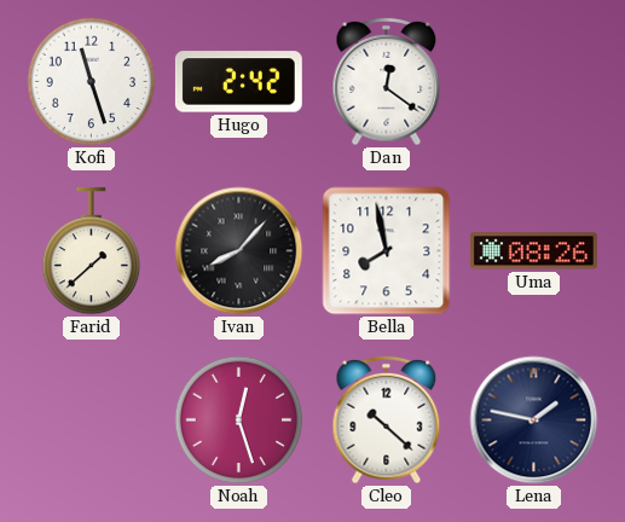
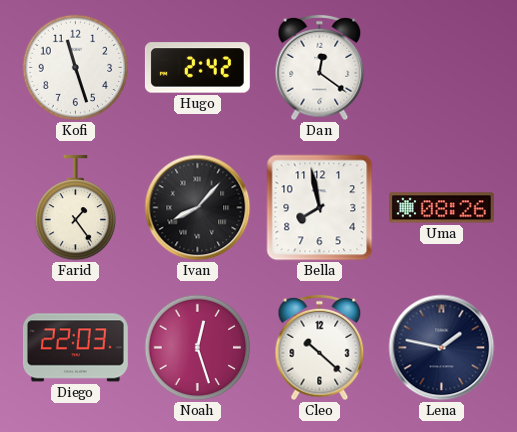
Farid: 1:38 -> 1:24 (76, 208)
Diego: none -> 22:03 (75, 348)
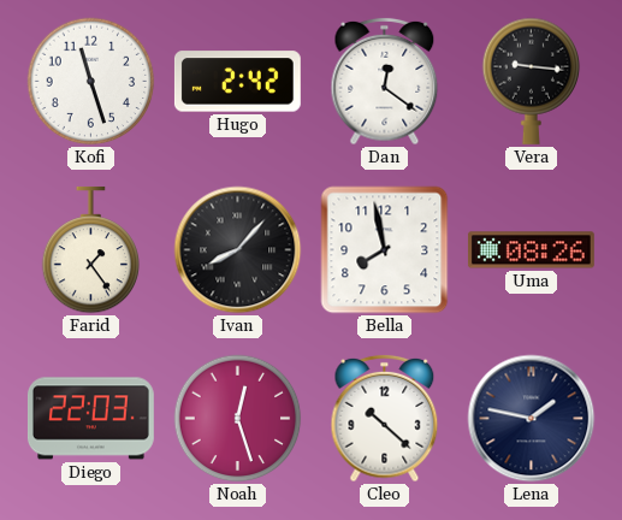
Vera: none -> 9:16 (532, 81)
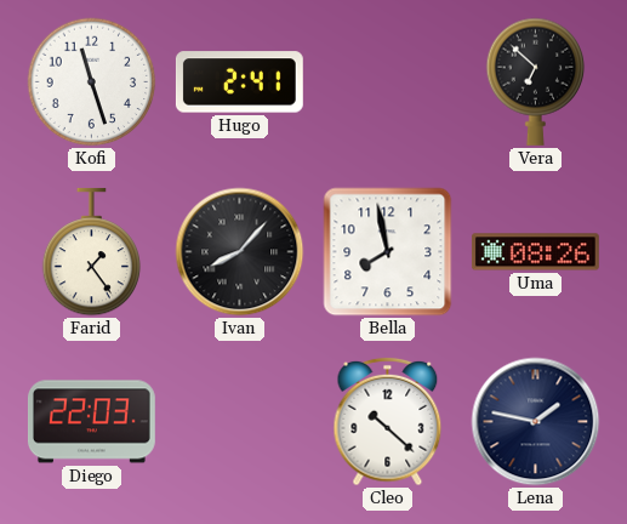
Hugo: 2:42 -> 2:41 (239, 82)
Dan: 12:21 -> none (385, 82)
Vera: 9:16 -> 6:52 (536, 81)
Noah: 12:27 -> none (238, 419)
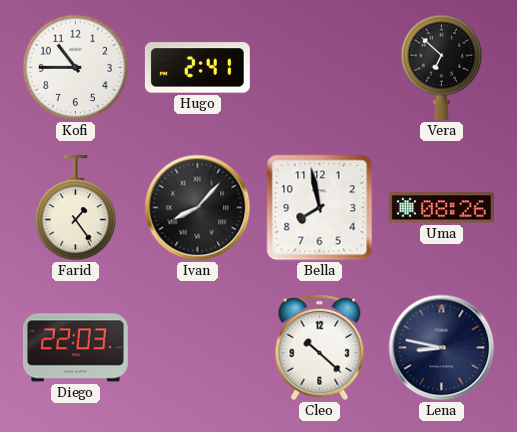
Kofi: 11:27 -> 10:45 (76, 68)
Lena: 1:47 -> 8:47 (442, 348)
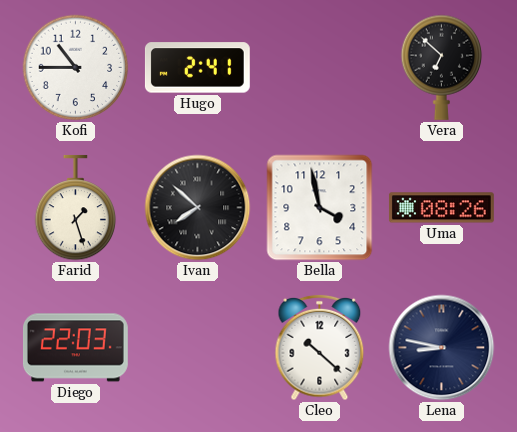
Farid: 1:24 -> 1:27 (76, 208)
Ivan: 8:07 -> 7:52 (198, 208)
Bella: 7:58 -> 3:58 (320, 208)
